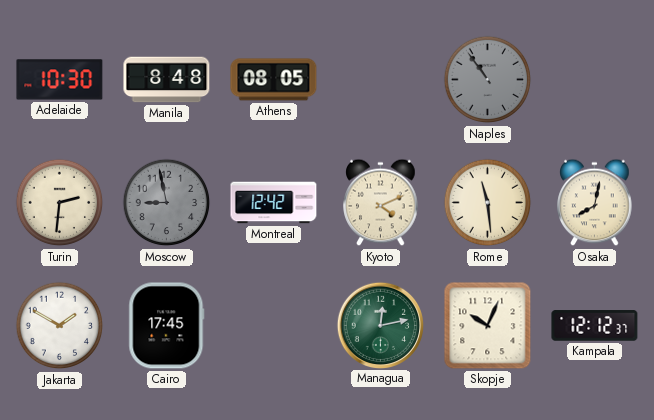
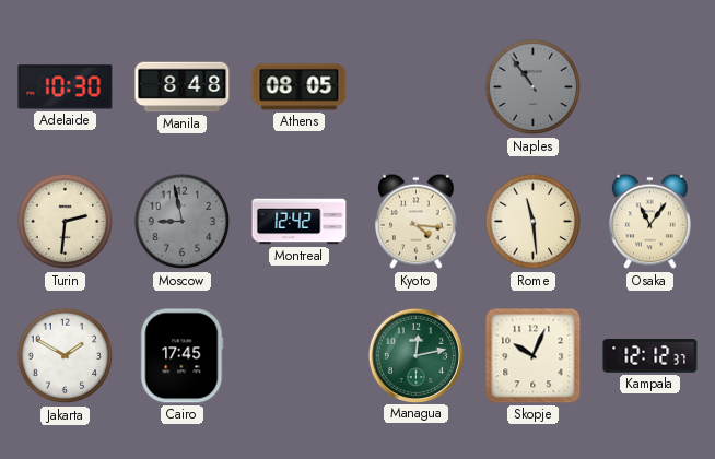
Kyoto: 4:11 -> 4:16 (417, 222)
Osaka: 8:02 -> 11:06 (650, 222)
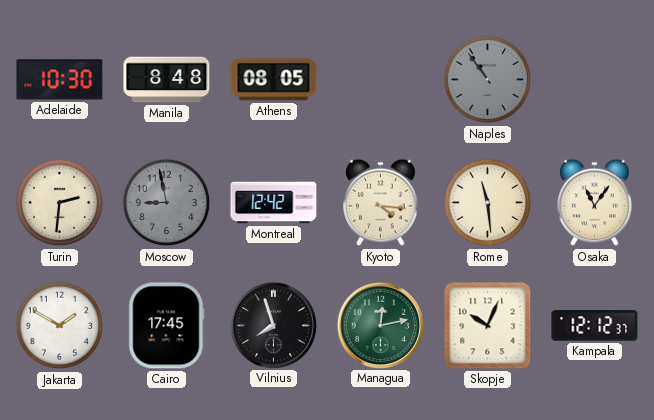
Vilnius: none -> 7:57 (273, 325)
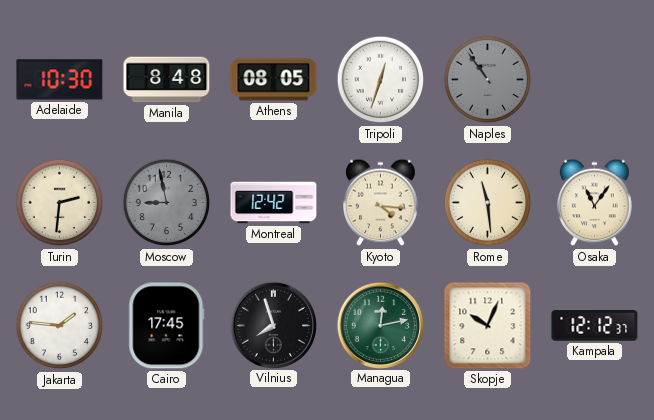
Tripoli: none -> 12:33 (381, 80)
Jakarta: 1:50 -> 1:46 (60, 326)
